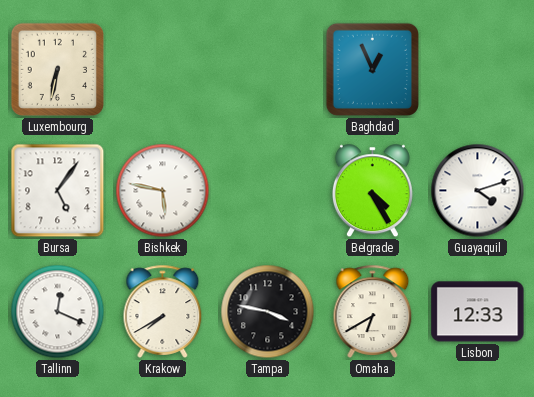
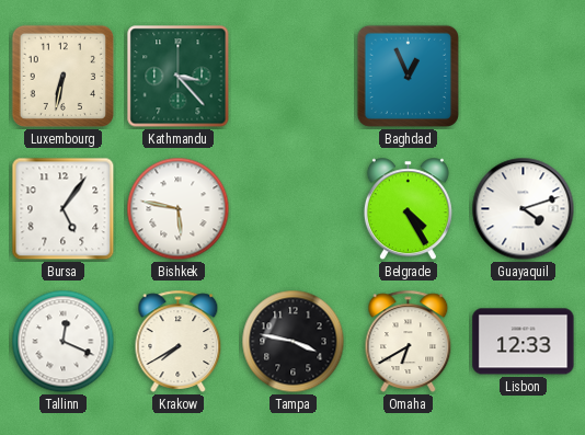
Kathmandu: none -> 3:23 (179, 77)
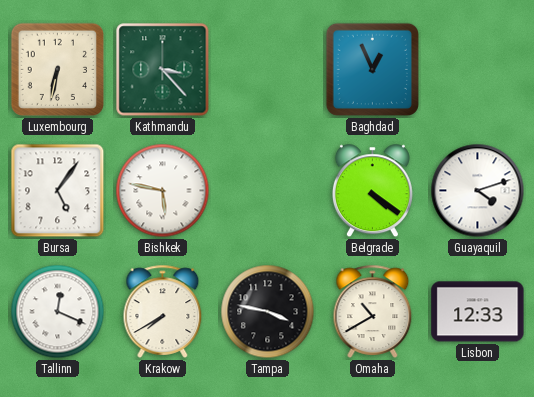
Belgrade: 4:25 -> 4:21 (372, 191)
Omaha: 6:40 -> 10:40 (373, 311)
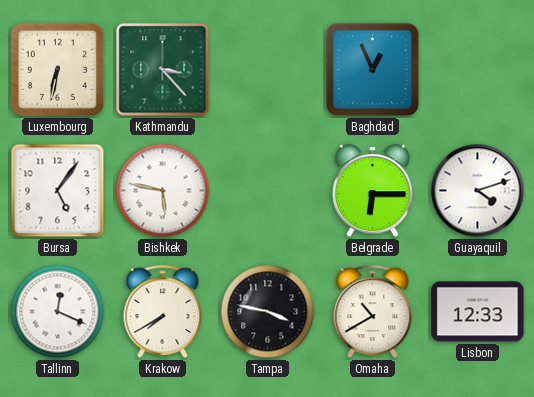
Belgrade: 4:21 -> 6:15 (372, 191)
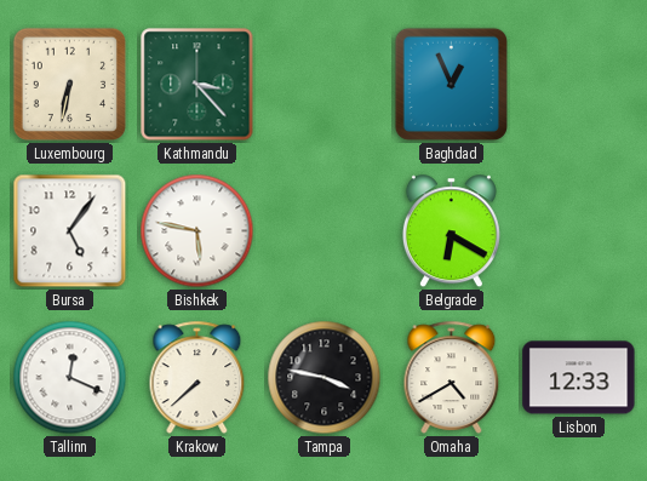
Belgrade: 6:15 -> 6:20 (451, 231)
Guayaquil: 4:12 -> none (478, 191)
Krakow: 7:40 -> 7:38 (197, 377)
Omaha: 10:40 -> 4:40 (452, 377)
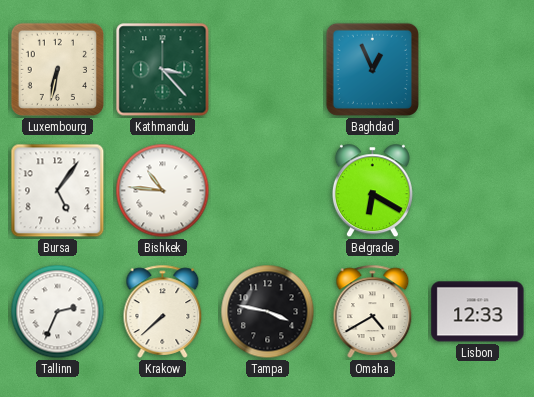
Bishkek: 5:47 -> 10:46 (163, 191)
Tallinn: 12:19 -> 2:34 (58, 312)
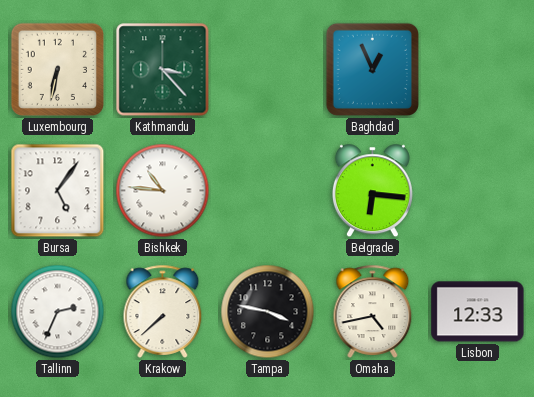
Belgrade: 6:20 -> 6:16 (372, 191)
Omaha: 4:40 -> 4:43 (373, 311)
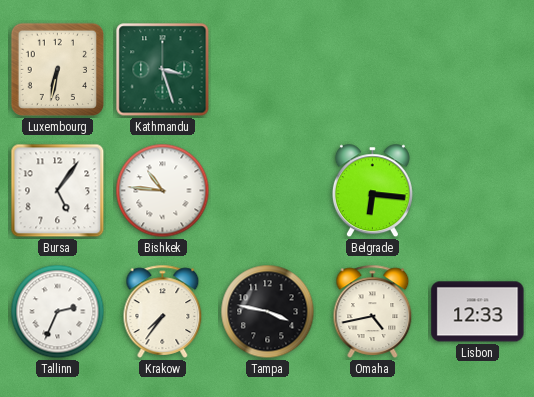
Kathmandu: 3:23 -> 3:27 (163, 70)
Baghdad: 12:56 -> none (372, 69)
Krakow: 7:38 -> 7:36 (163, 311)
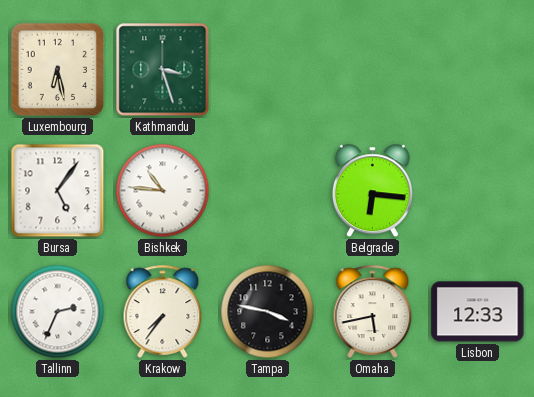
Luxembourg: 6:32 -> 6:28 (57, 69)
Omaha: 4:43 -> 5:43 (373, 311)
